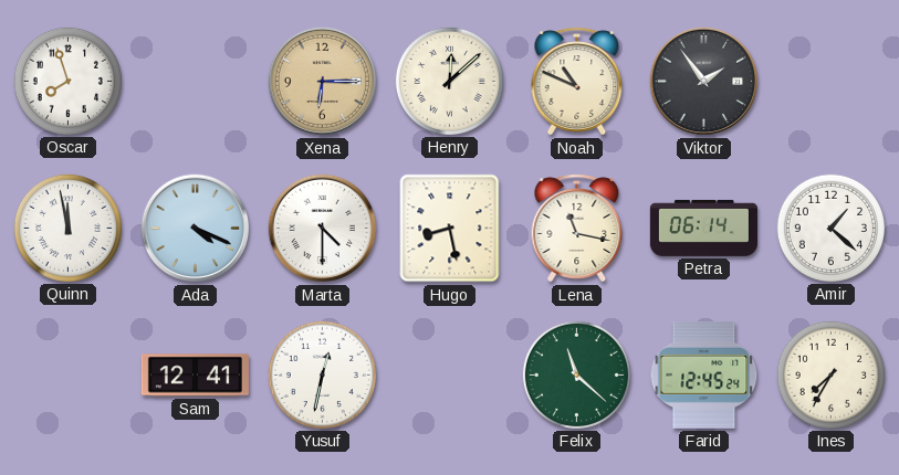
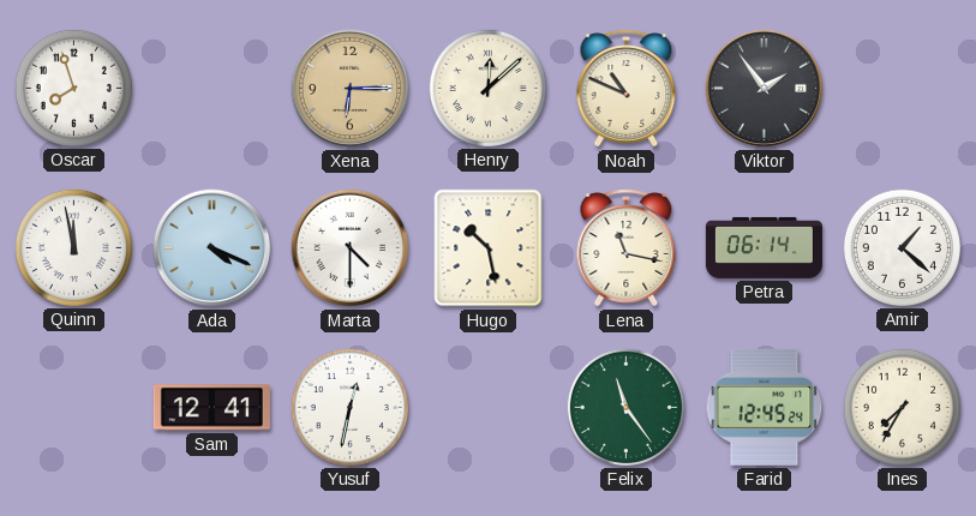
Hugo: 8:28 -> 10:28 (489, 248)
Felix: 11:22 -> 11:24 (625, 407)
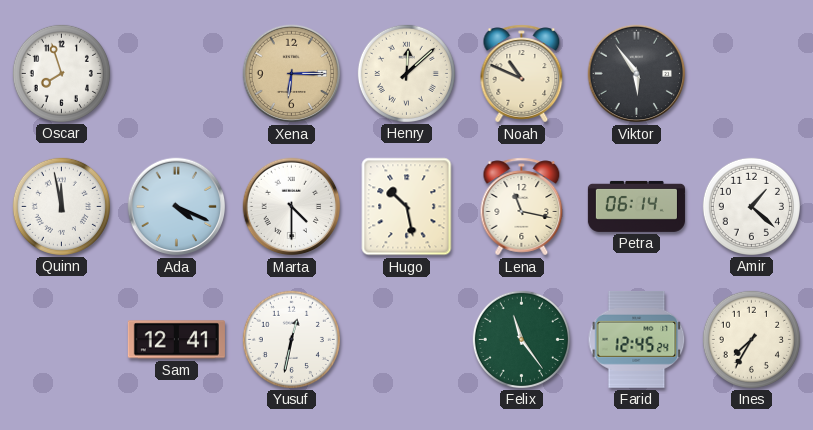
Viktor: 1:54 -> 5:54 (637, 74)
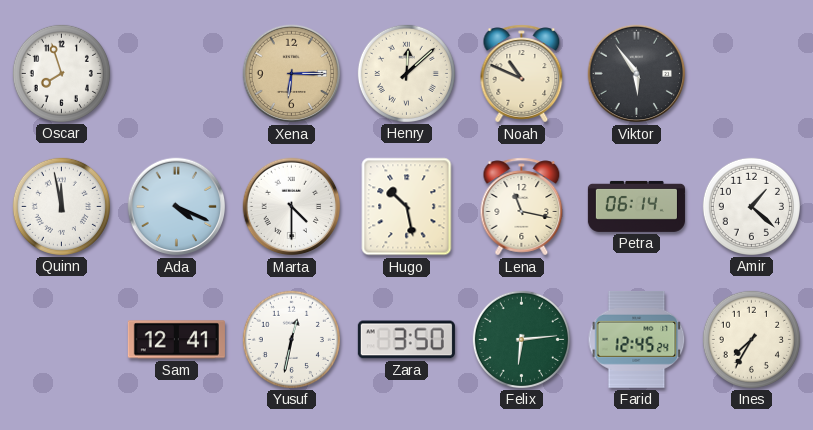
Zara: none -> 3:50 (406, 340)
Felix: 11:24 -> 6:14 (521, 339)
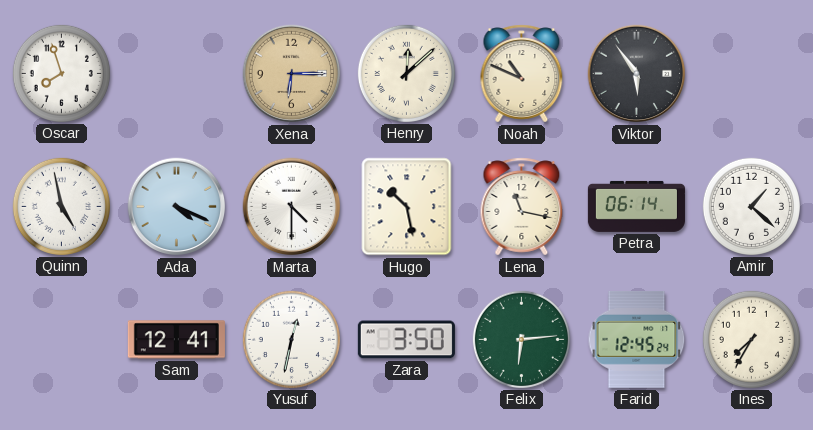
Quinn: 11:58 -> 4:58 (61, 206)
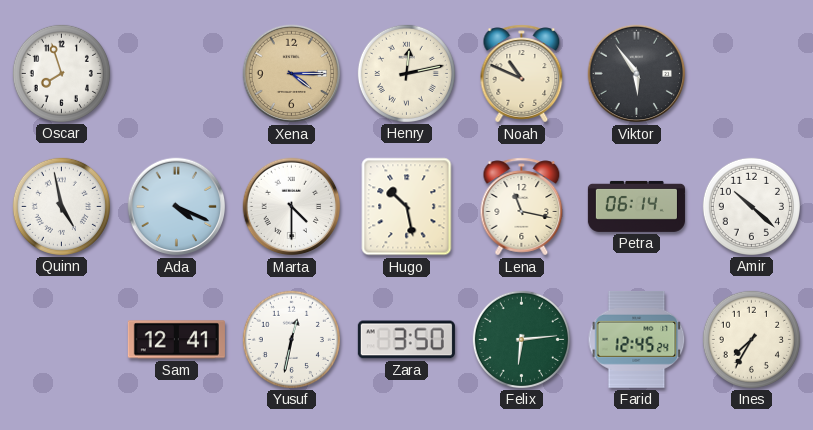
Xena: 6:15 -> 4:15 (292, 74)
Henry: 12:08 -> 12:13 (406, 73)
Amir: 1:22 -> 10:22 (751, 206)
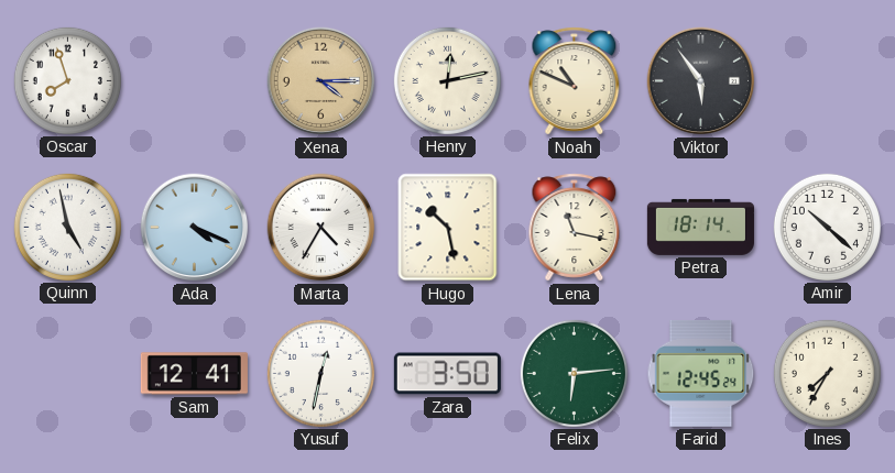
Marta: 4:30 -> 4:35 (321, 228)
Petra: 06:14 -> 18:14 (700, 227)
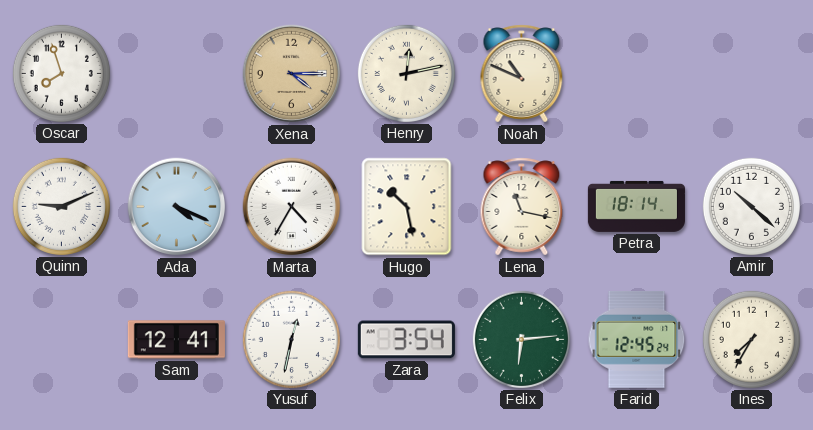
Viktor: 5:54 -> none (701, 81)
Quinn: 4:58 -> 9:11 (61, 206)
Zara: 3:50 -> 3:54 (406, 340)
